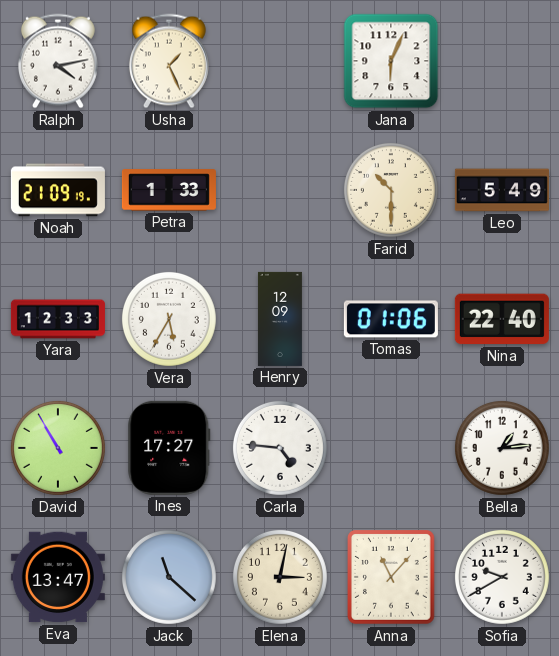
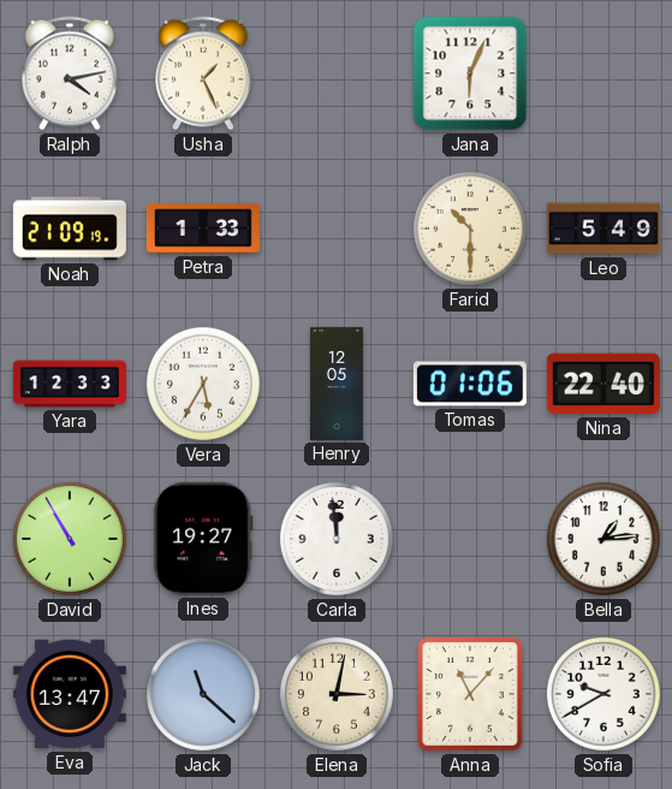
Henry: 12:09 -> 12:05 (337, 384)
Ines: 17:27 -> 19:27 (203, 539)
Carla: 4:46 -> 11:59 (337, 539)
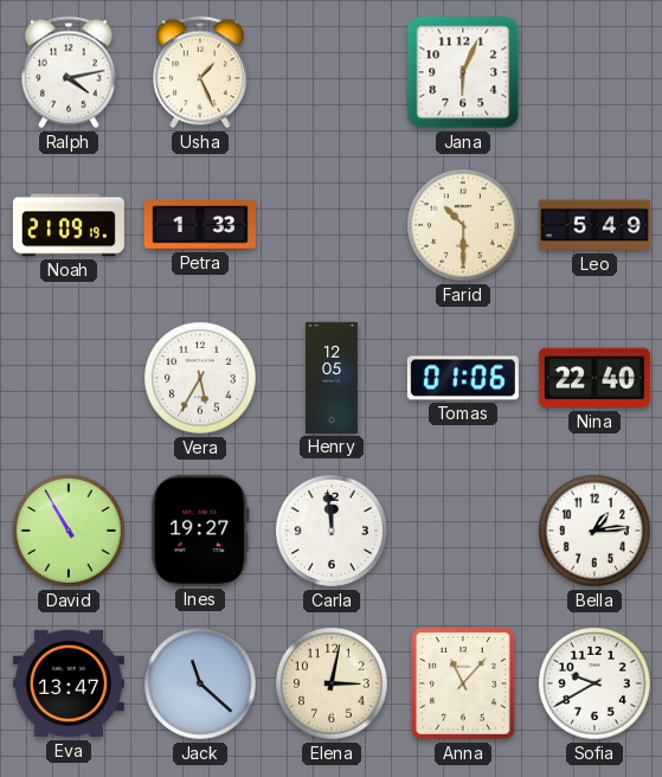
Yara: 12:33 -> none (70, 384)
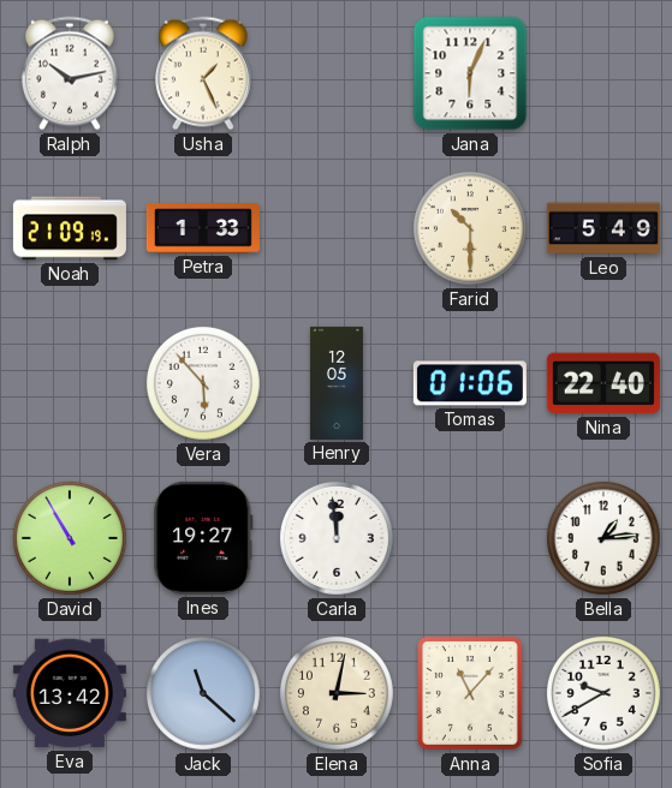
Ralph: 4:13 -> 10:13 (70, 73)
Vera: 5:35 -> 5:53 (203, 383)
Eva: 13:47 -> 13:42 (70, 693)
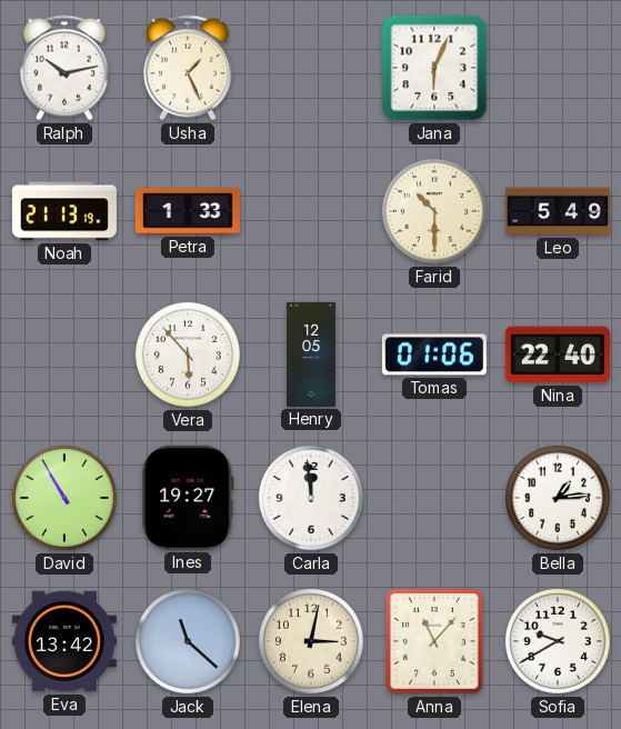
Noah: 21:09 -> 21:13 (64, 211)
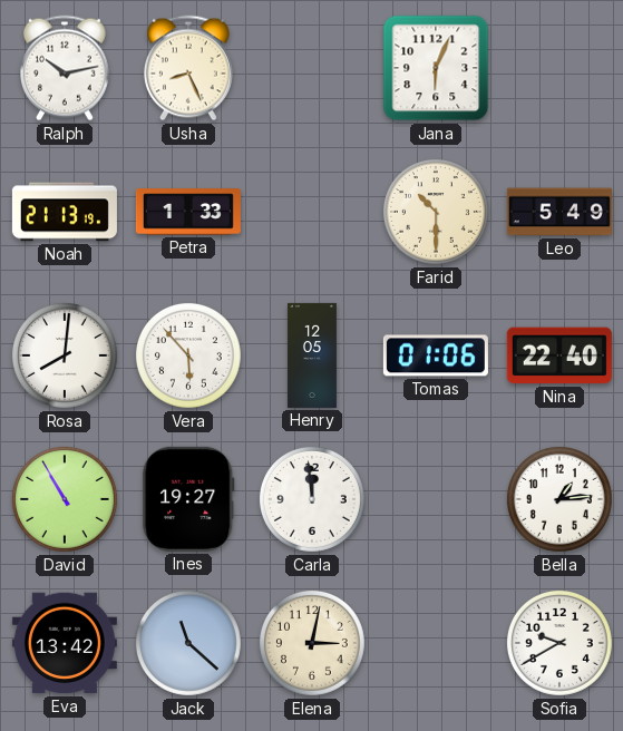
Usha: 1:26 -> 8:26 (188, 68)
Rosa: none -> 8:01 (65, 355)
Anna: 11:07 -> none (435, 642)
